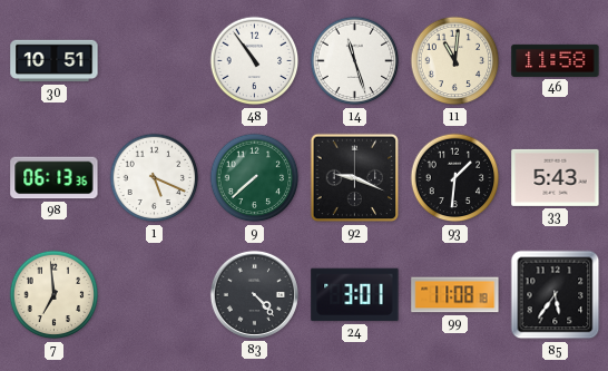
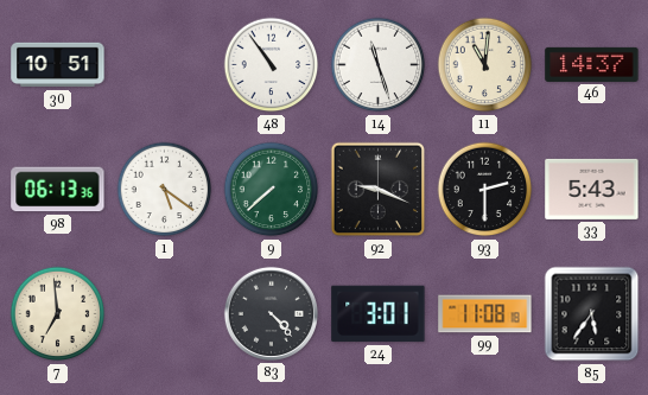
46: 11:58 -> 14:37 (592, 64)
1: 5:19 -> 5:21 (165, 190)
93: 1:31 -> 2:30 (485, 190)
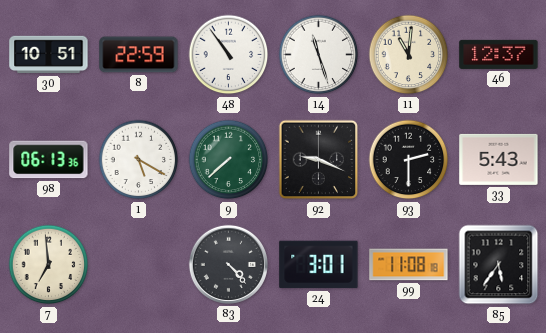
8: none -> 22:59 (139, 55)
46: 14:37 -> 12:37 (499, 54)
1: 5:21 -> 5:20 (139, 160)
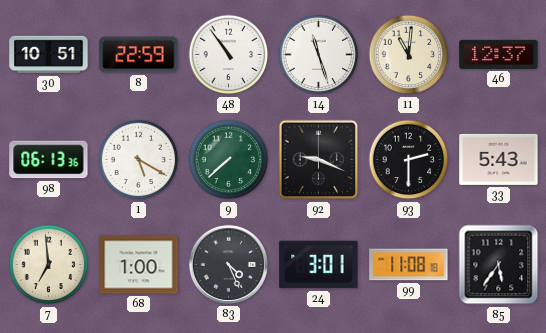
68: none -> 1:00 (139, 265)
83: 4:23 -> 4:26 (228, 264)
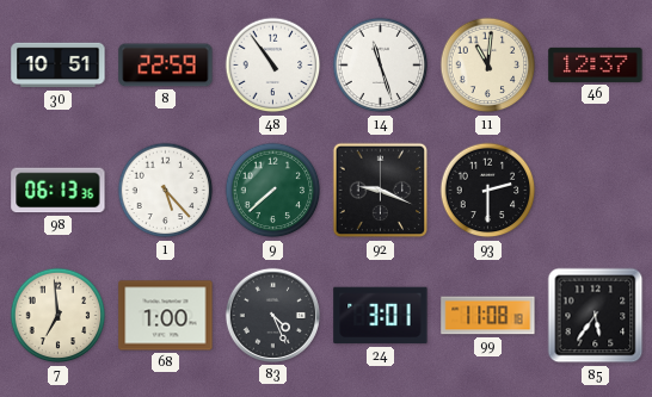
1: 5:20 -> 5:23 (166, 191)
33: 5:43 -> none (499, 159)
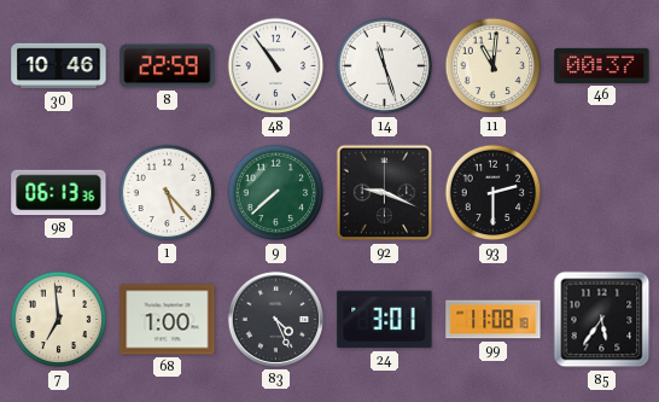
30: 10:51 -> 10:46 (59, 66)
46: 12:37 -> 00:37 (602, 65)
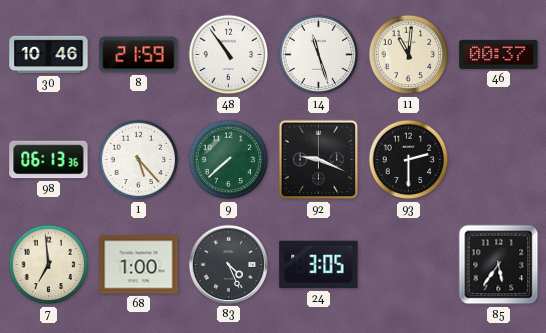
8: 22:59 -> 21:59 (139, 55)
24: 3:01 -> 3:05 (319, 265)
99: 11:08 -> none (494, 320)
